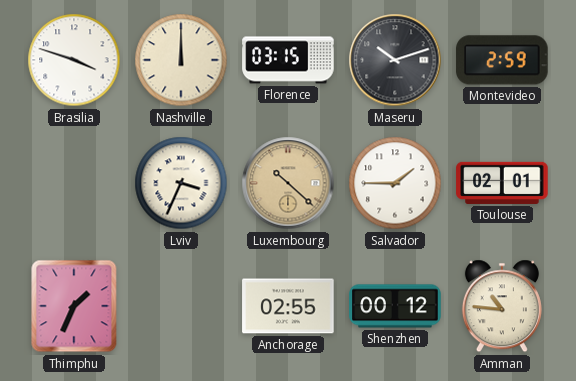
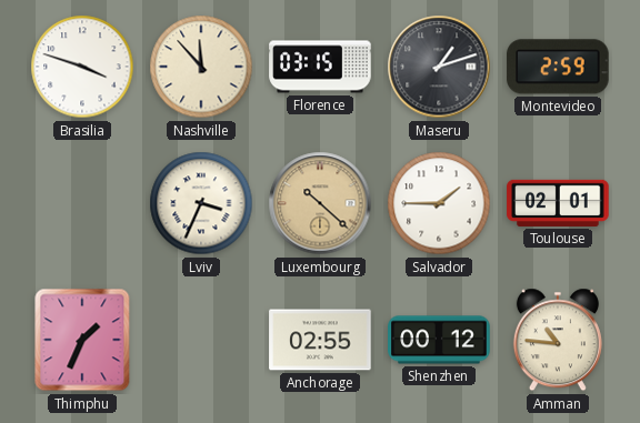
Nashville: 12:00 -> 11:53 (201, 67)
Maseru: 10:12 -> 1:12 (439, 67)
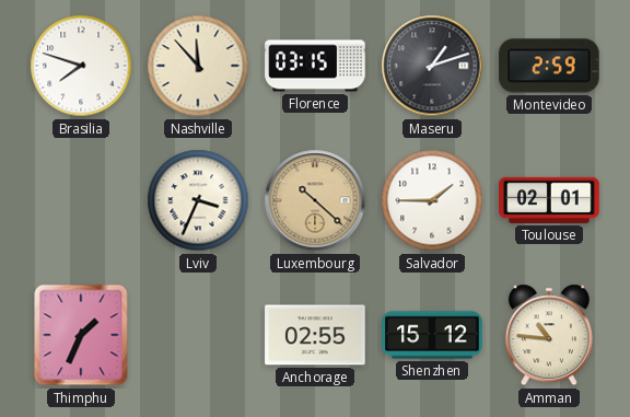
Brasilia: 3:48 -> 7:48 (81, 66)
Shenzhen: 00:12 -> 15:12 (432, 335)
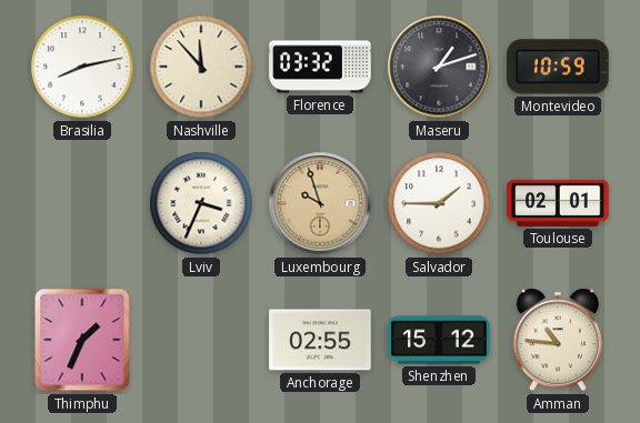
Brasilia: 7:48 -> 8:13 (82, 67)
Florence: 03:15 -> 03:32 (320, 67)
Montevideo: 2:59 -> 10:59 (558, 67)
Luxembourg: 10:22 -> 9:57 (320, 203)
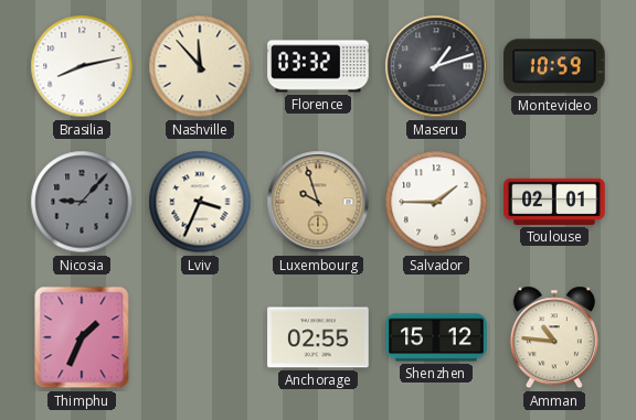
Nicosia: none -> 9:07 (82, 202)
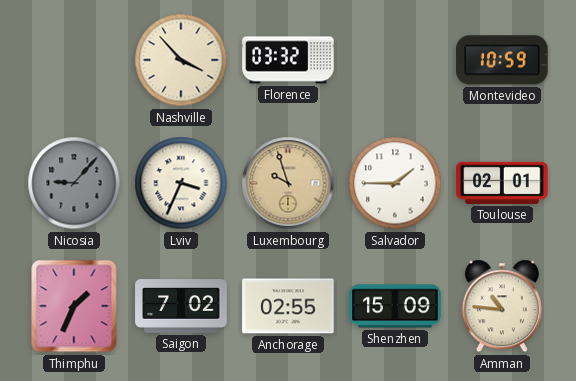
Brasilia: 8:13 -> none (82, 66)
Nashville: 11:53 -> 3:53 (181, 60)
Maseru: 1:12 -> none (436, 66)
Saigon: none -> 7:02 (181, 306)
Shenzhen: 15:12 -> 15:09 (395, 306)
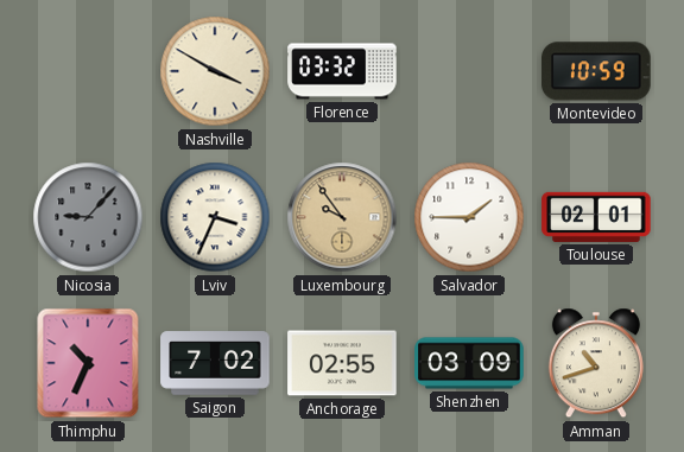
Nashville: 3:53 -> 3:50 (215, 71)
Luxembourg: 9:57 -> 9:54 (342, 217)
Thimphu: 1:34 -> 10:34 (88, 363)
Shenzhen: 15:09 -> 03:09 (469, 363)
Amman: 10:46 -> 10:42 (596, 363)
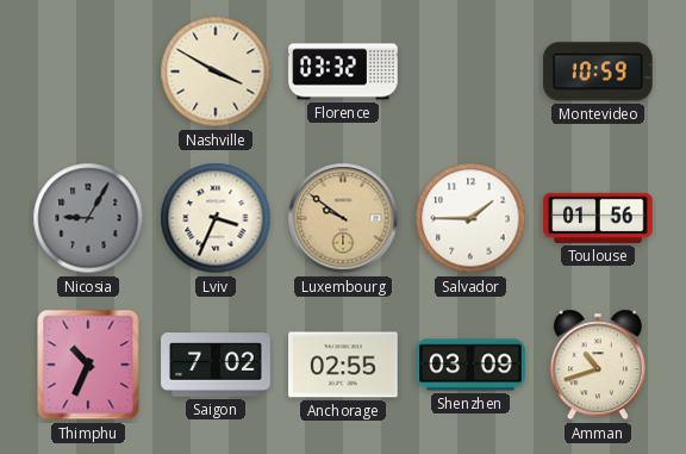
Nicosia: 9:07 -> 9:05 (88, 218)
Luxembourg: 9:54 -> 9:51 (343, 218)
Toulouse: 02:01 -> 01:56 (598, 218)
